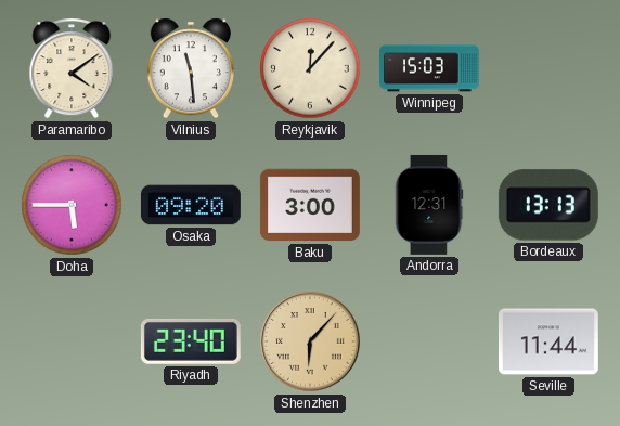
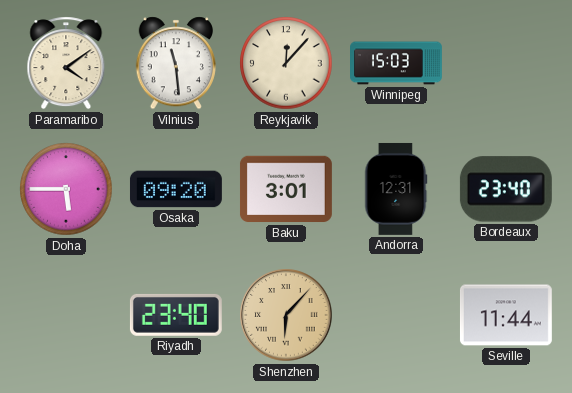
Baku: 3:00 -> 3:01 (286, 189)
Bordeaux: 13:13 -> 23:40 (506, 189)
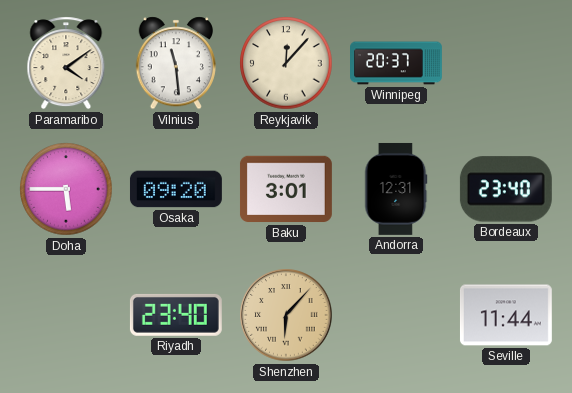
Winnipeg: 15:03 -> 20:37 (397, 63)
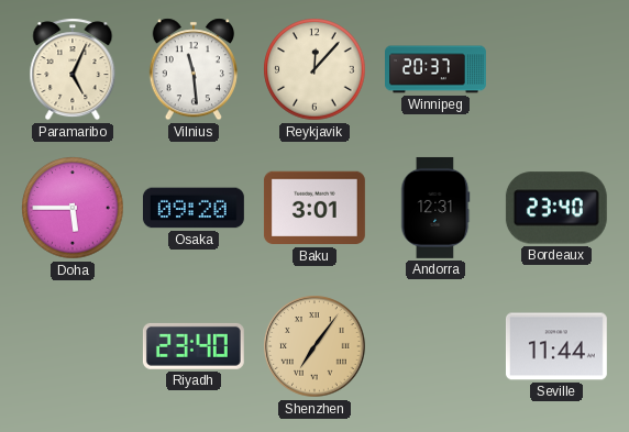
Paramaribo: 4:09 -> 5:04 (73, 69)
Shenzhen: 6:07 -> 7:06 (314, 346)
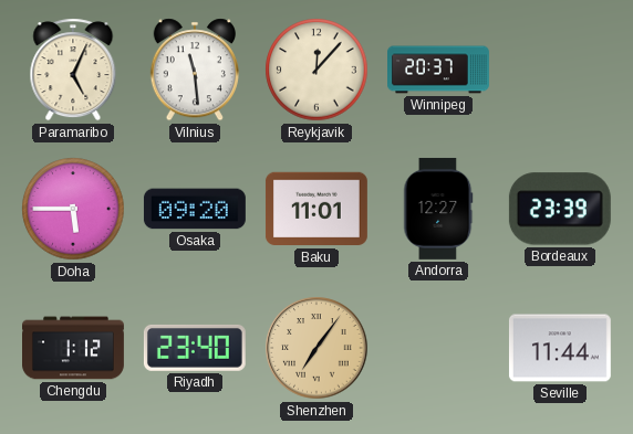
Baku: 3:01 -> 11:01 (316, 209)
Andorra: 12:31 -> 12:27 (438, 209)
Bordeaux: 23:40 -> 23:39 (560, 209)
Chengdu: none -> 1:12 (74, 348)
